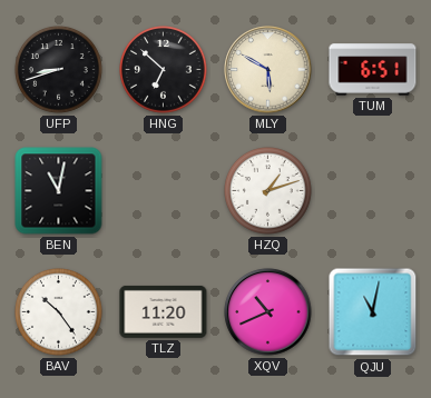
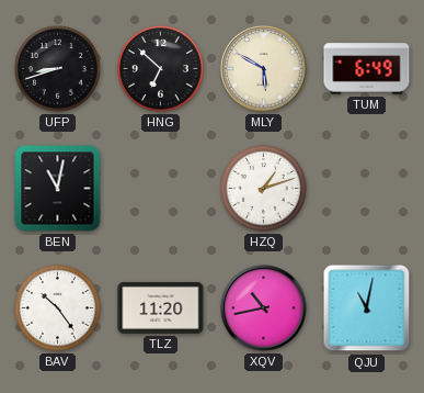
TUM: 6:51 -> 6:49 (367, 69)
XQV: 10:41 -> 10:43 (264, 308)
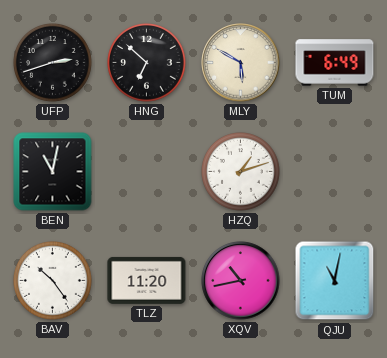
UFP: 8:42 -> 2:42 (53, 63)
